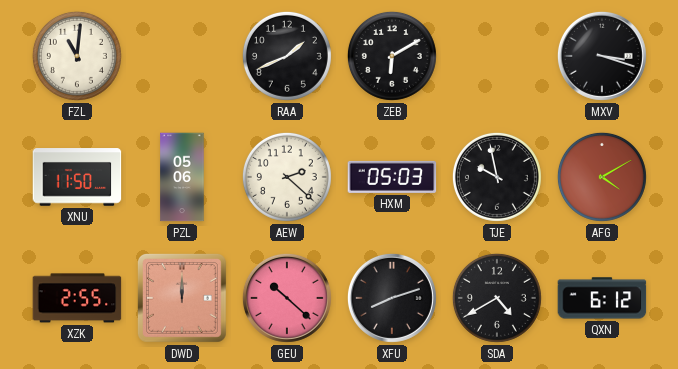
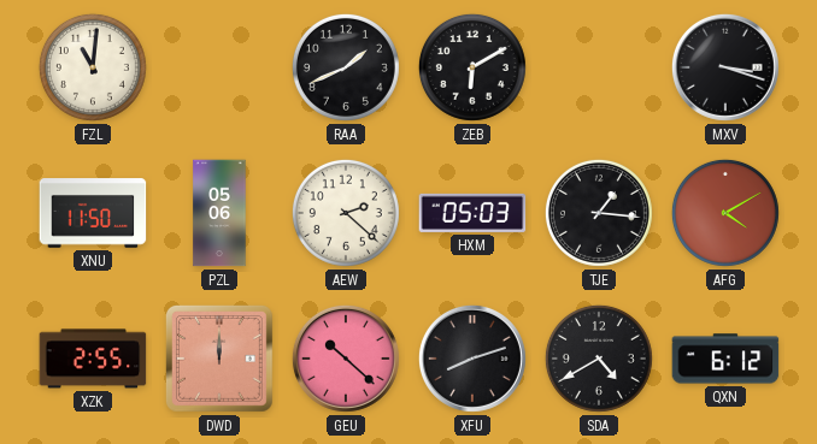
TJE: 9:58 -> 1:16 (599, 213)
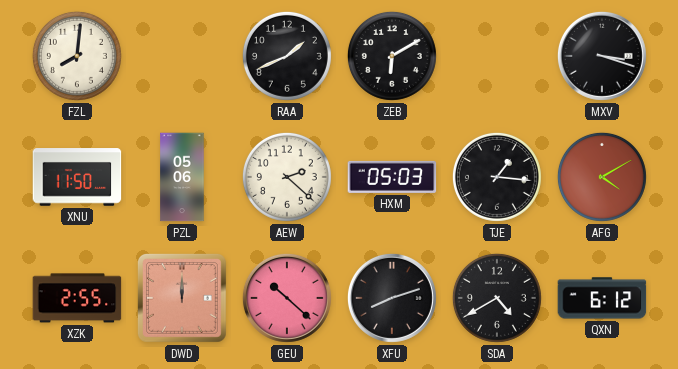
FZL: 11:01 -> 8:01 (77, 56)
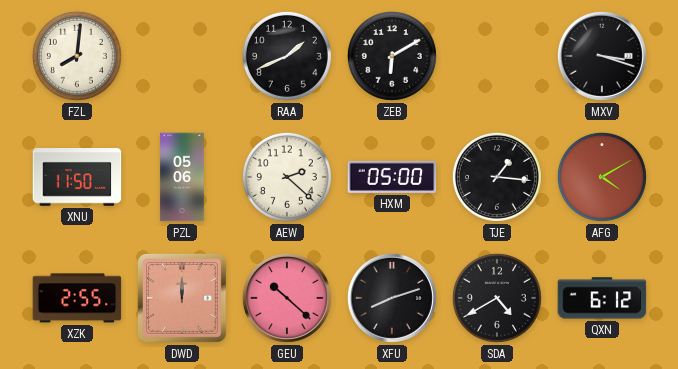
HXM: 05:03 -> 05:00 (392, 177)
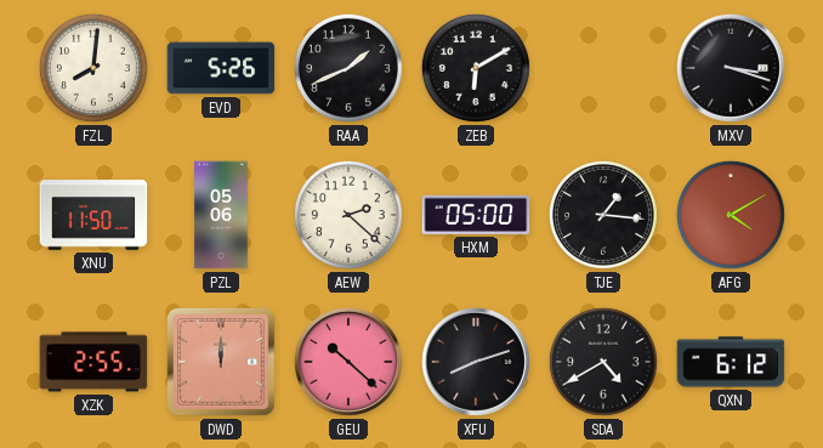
EVD: none -> 5:26 (221, 68)
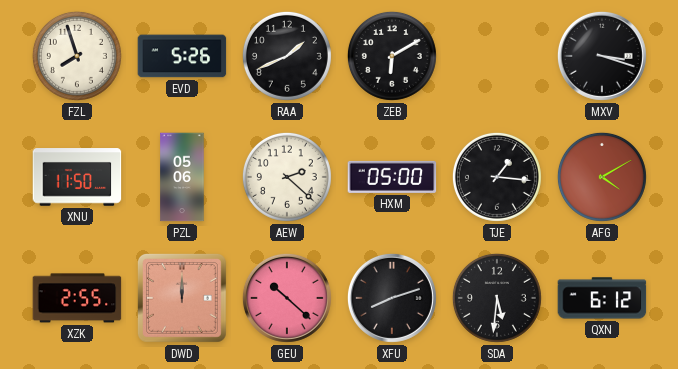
FZL: 8:01 -> 7:57 (77, 56)
SDA: 4:40 -> 5:31 (497, 298)
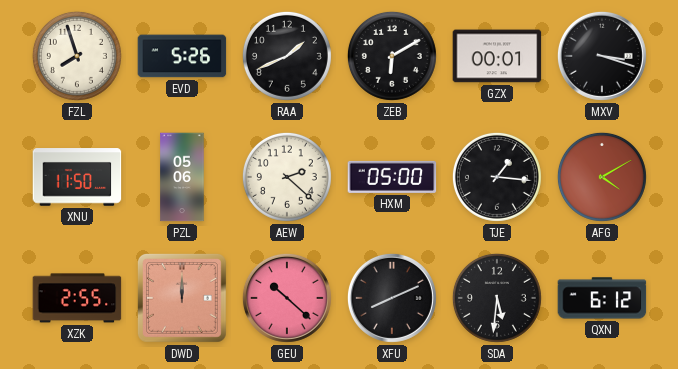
GZX: none -> 00:01 (497, 56)
XFU: 8:12 -> 8:11 (392, 298)
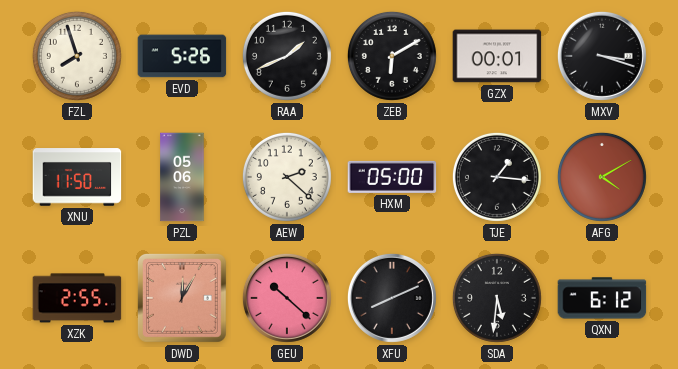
DWD: 12:00 -> 12:05 (182, 298)
